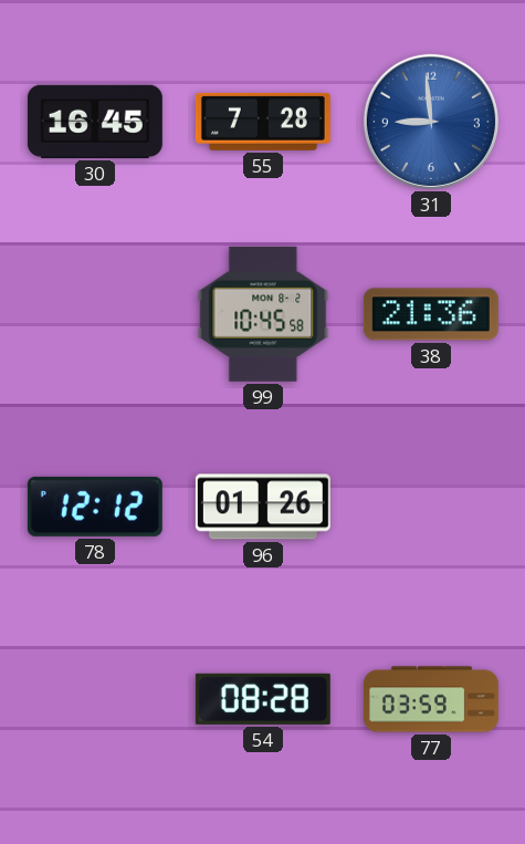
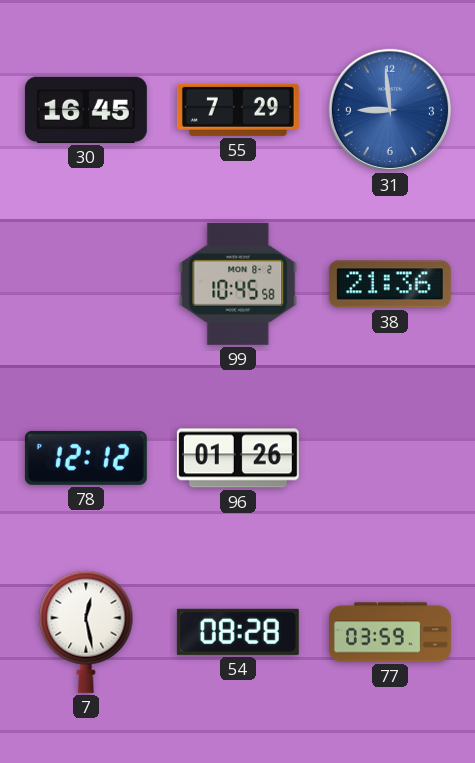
55: 7:28 -> 7:29 (238, 110)
7: none -> 12:28 (86, 632)
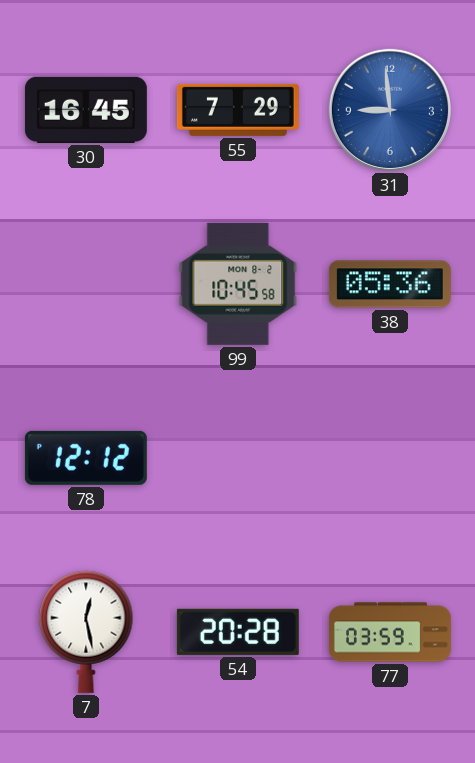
38: 21:36 -> 05:36 (390, 284)
96: 01:26 -> none (238, 458)
54: 08:28 -> 20:28 (238, 632)
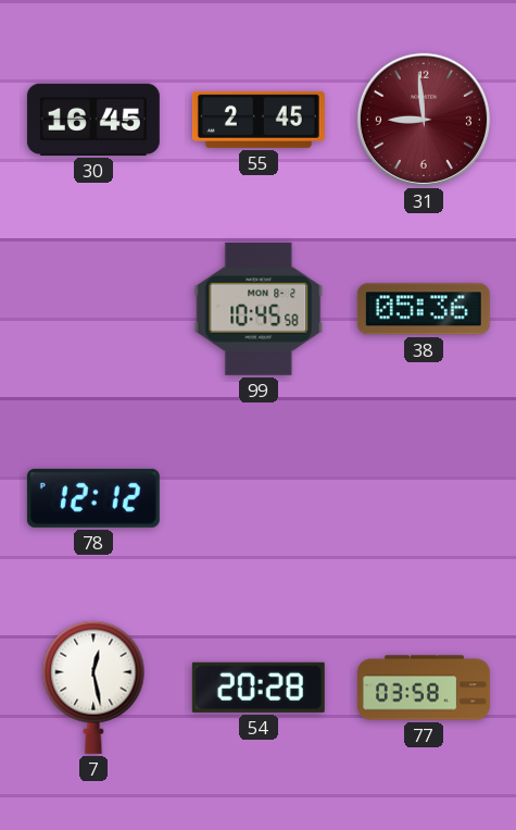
55: 7:29 -> 2:45 (259, 120)
31 dial: blue -> burgundy (424, 120)
77: 03:59 -> 03:58 (424, 687)
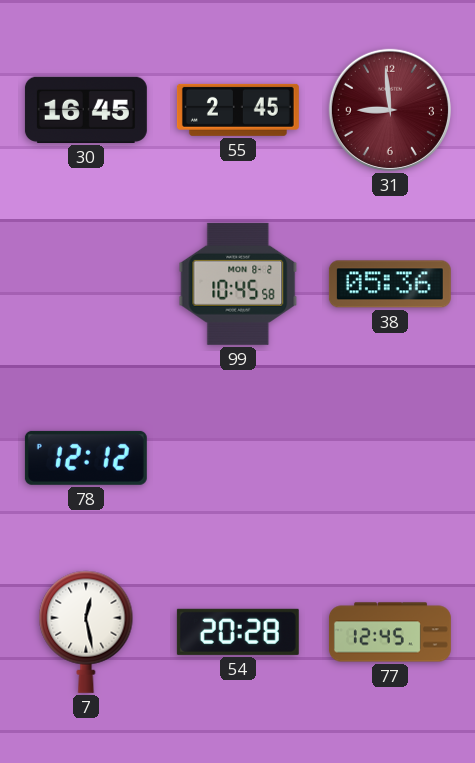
77: 03:58 -> 12:45 (390, 632)
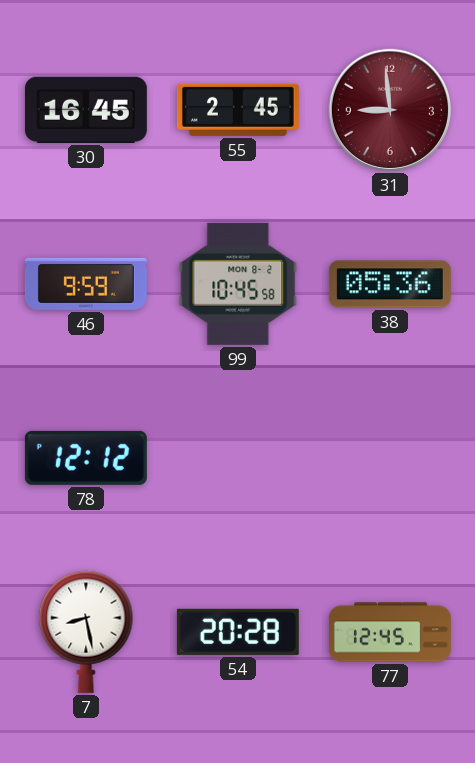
46: none -> 9:59 (86, 284)
7: 12:28 -> 8:28 (86, 632)
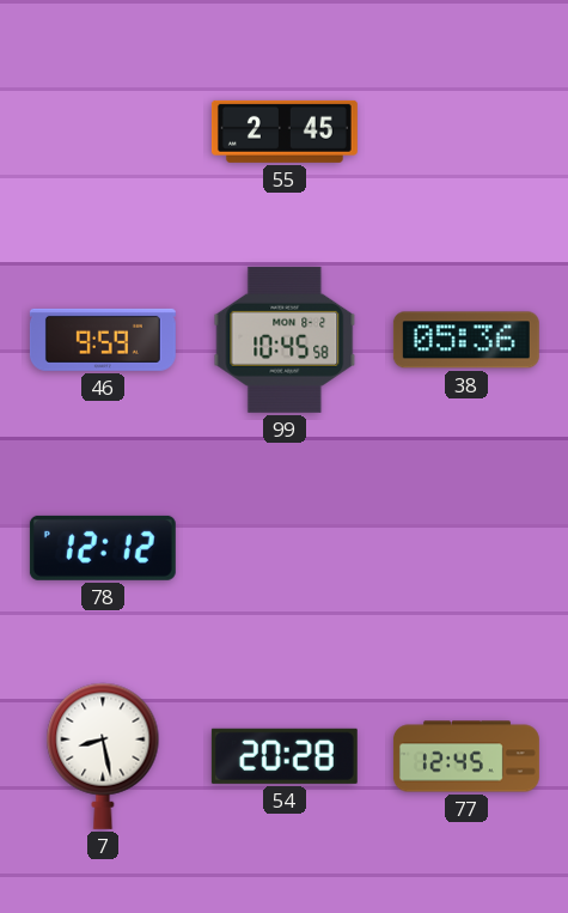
30: 16:45 -> none (86, 110)
31: 8:59 -> none (390, 110)
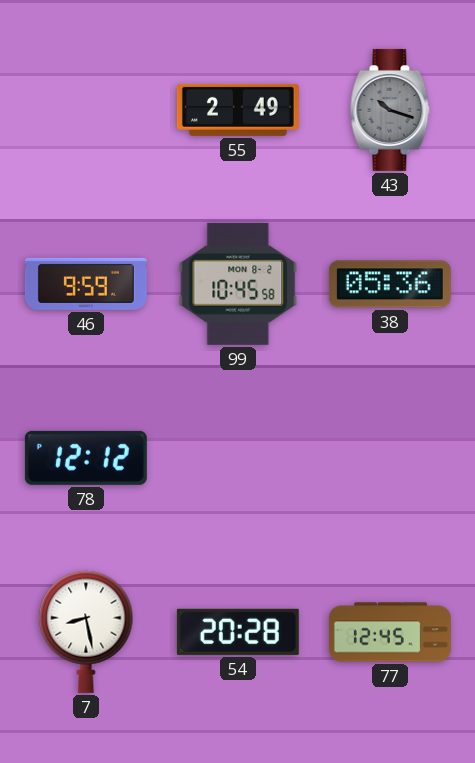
55: 2:45 -> 2:49 (238, 110)
43: none -> 10:18 (390, 110)
